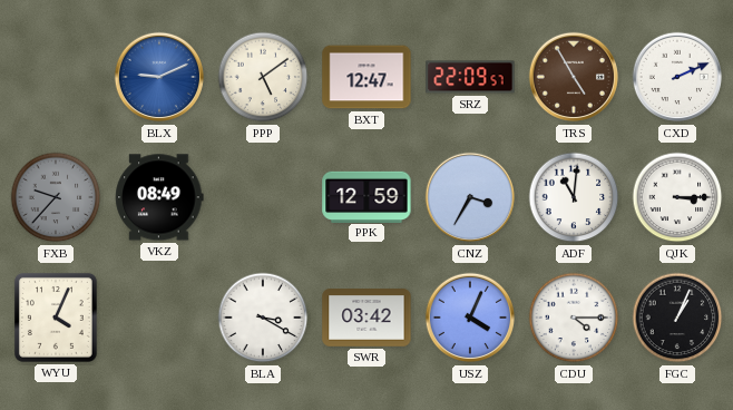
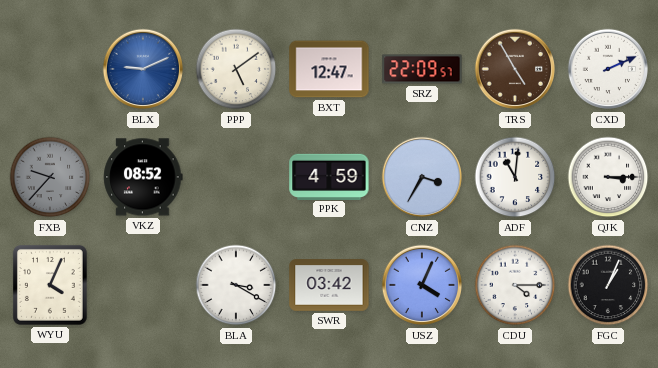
VKZ: 08:49 -> 08:52 (143, 177)
PPK: 12:59 -> 4:59 (329, 176)
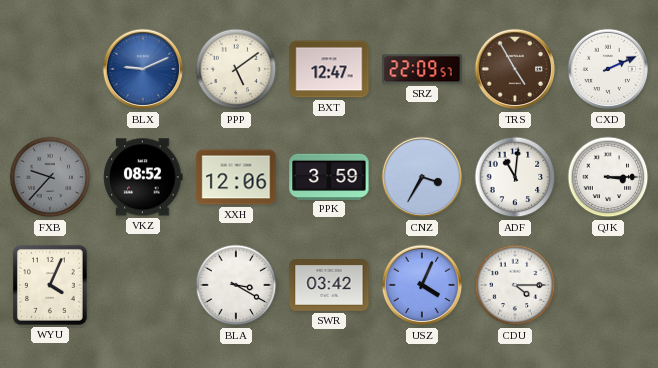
XXH: none -> 12:06 (236, 177)
PPK: 4:59 -> 3:59 (329, 176)
FGC: 1:04 -> none (608, 285)
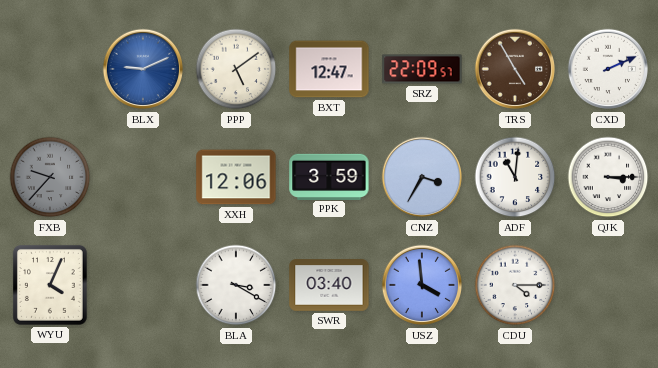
VKZ: 08:52 -> none (143, 177)
SWR: 03:42 -> 03:40 (329, 285)
USZ: 4:04 -> 3:59 (422, 285)
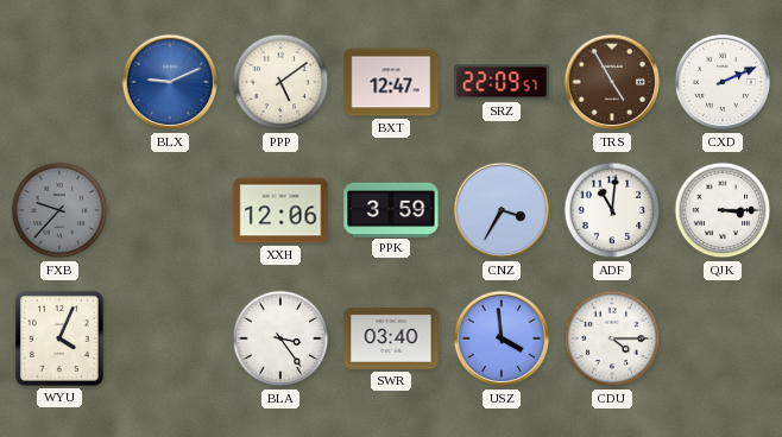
BLA: 3:20 -> 3:24 (280, 338)
